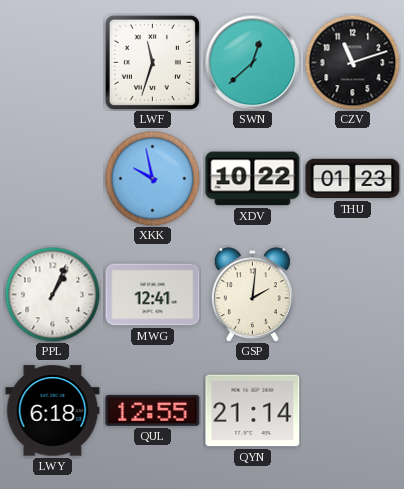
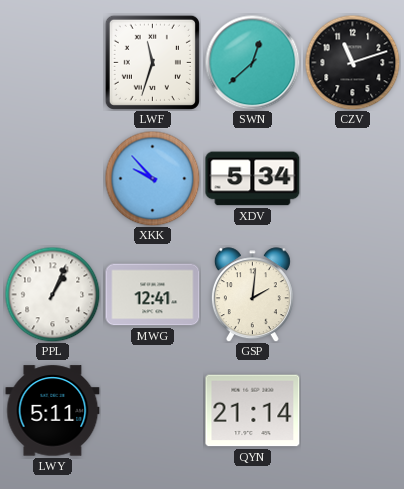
XKK: 9:58 -> 9:53 (152, 178)
XDV: 10:22 -> 5:34 (253, 179)
THU: 01:23 -> none (353, 179)
LWY: 6:18 -> 5:11 (53, 411)
QUL: 12:55 -> none (153, 410)
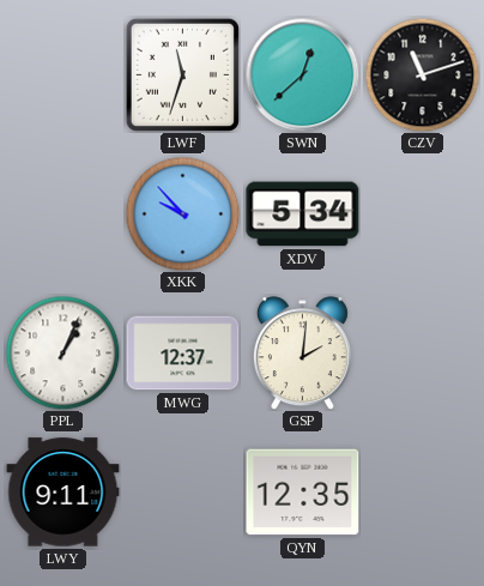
MWG: 12:41 -> 12:37 (183, 354)
LWY: 5:11 -> 9:11 (63, 493)
QYN: 21:14 -> 12:35 (303, 493)
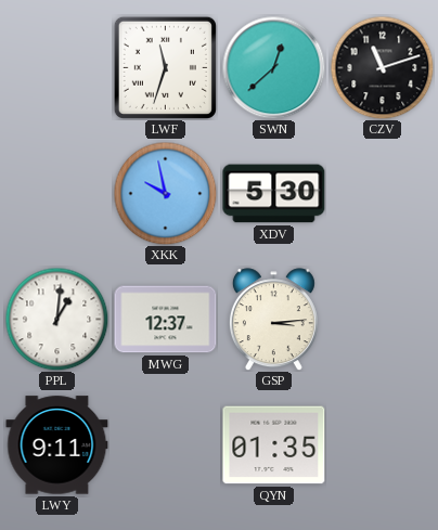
XKK: 9:53 -> 9:58 (165, 193)
XDV: 5:34 -> 5:30 (274, 194)
PPL: 1:04 -> 1:01 (56, 319)
GSP: 2:01 -> 3:14 (273, 320)
QYN: 12:35 -> 01:35 (274, 445)
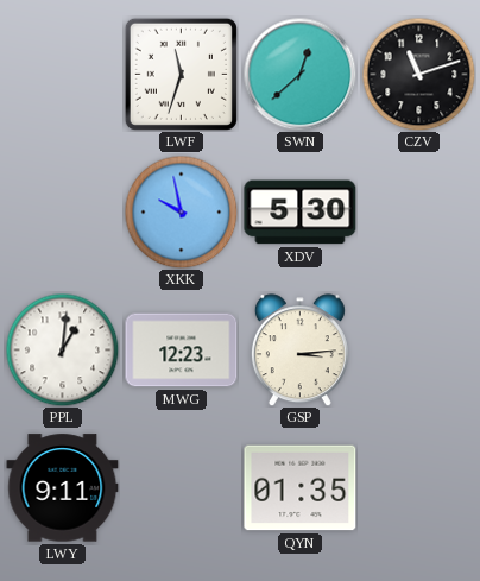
MWG: 12:37 -> 12:23 (182, 351)
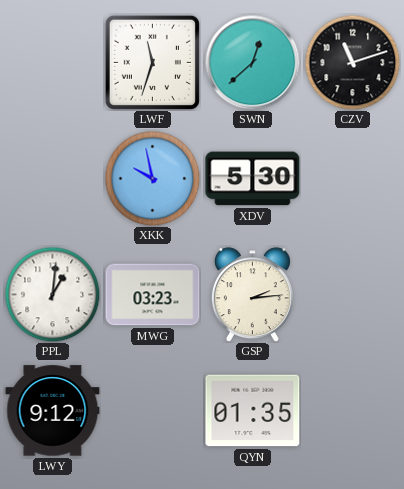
MWG: 12:23 -> 03:23 (153, 295)
GSP: 3:14 -> 2:14 (252, 295)
LWY: 9:11 -> 9:12 (53, 411)
